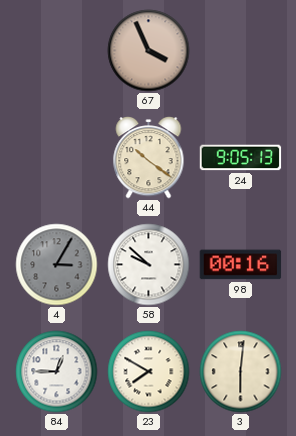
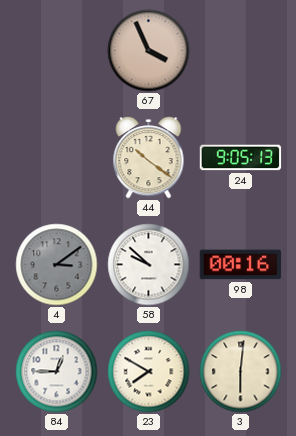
4: 3:05 -> 3:09 (57, 265)
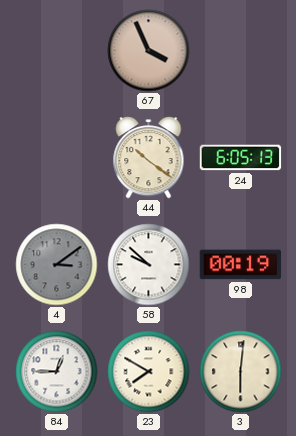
24: 9:05 -> 6:05 (241, 158)
98: 00:16 -> 00:19 (241, 265)
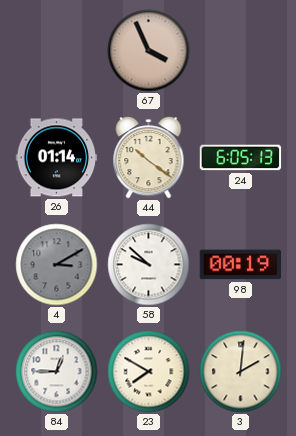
26: none -> 01:14 (57, 158)
4: 3:09 -> 3:10 (57, 265)
3: 6:01 -> 2:01 (241, 372)
